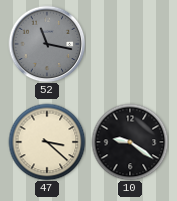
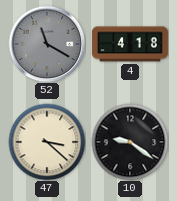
52: 11:17 -> 11:20 (47, 44)
4: none -> 4:18 (130, 44)
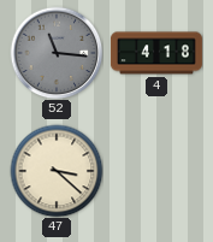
52: 11:20 -> 11:16 (57, 53)
10: 9:21 -> none (130, 142)
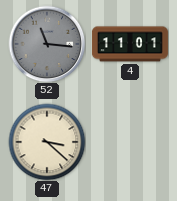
4: 4:18 -> 11:01 (130, 44)
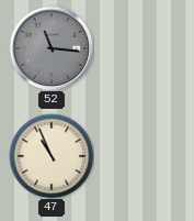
4: 11:01 -> none (130, 44)
47: 3:22 -> 10:56 (52, 156)
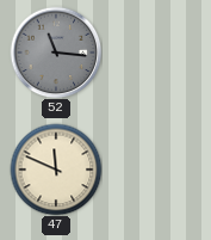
47: 10:56 -> 11:49 (56, 170)
